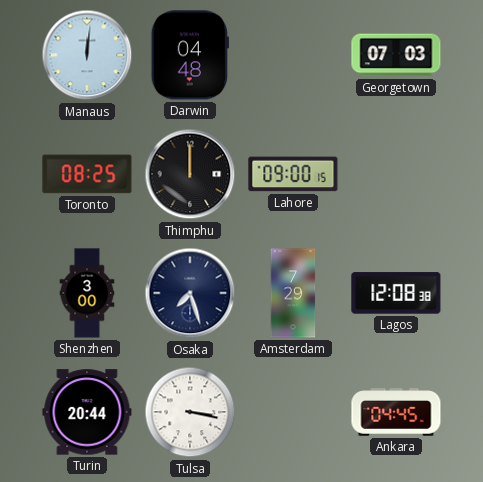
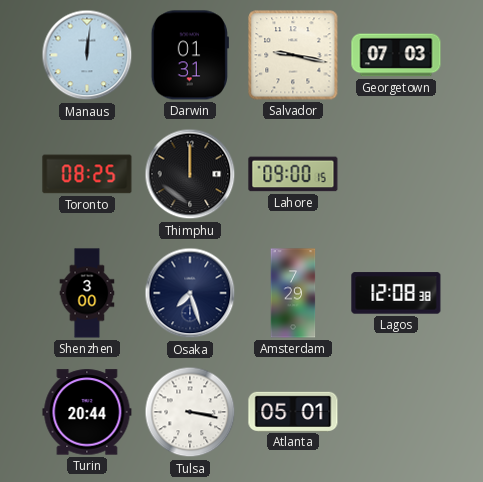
Darwin: 04:48 -> 01:31 (190, 55)
Salvador: none -> 9:17 (293, 55)
Atlanta: none -> 05:01 (293, 411)
Ankara: 04:45 -> none (396, 412)
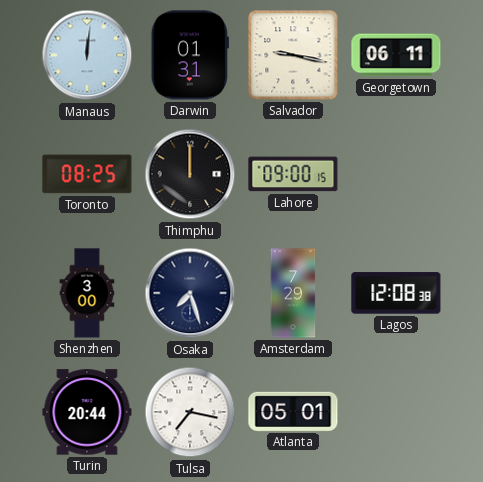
Georgetown: 07:03 -> 06:11 (396, 55)
Tulsa: 3:17 -> 7:17 (190, 412)
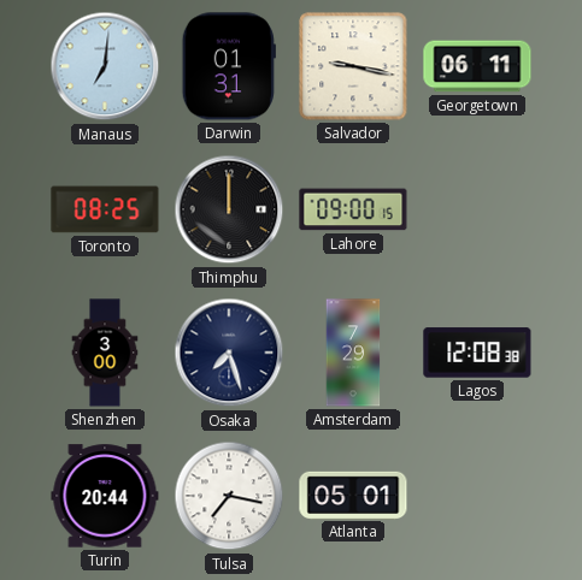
Manaus: 12:01 -> 7:01 (105, 66)
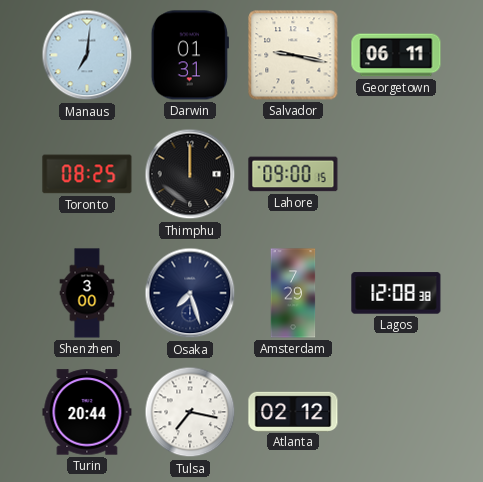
Atlanta: 05:01 -> 02:12 (293, 411)
